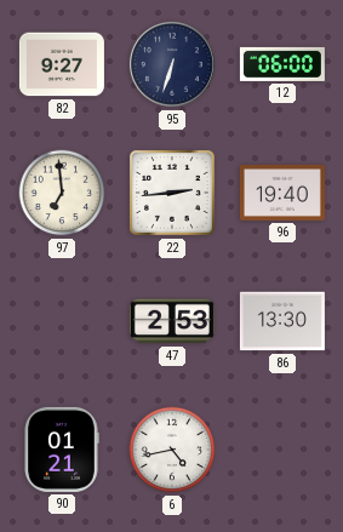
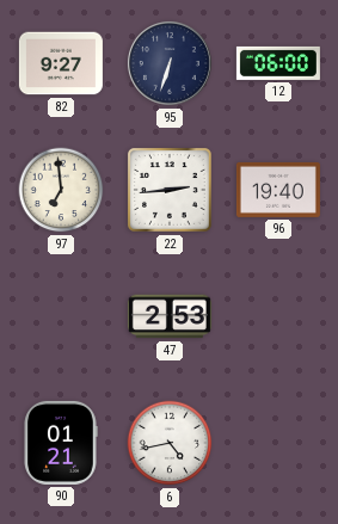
86: 13:30 -> none (282, 321)
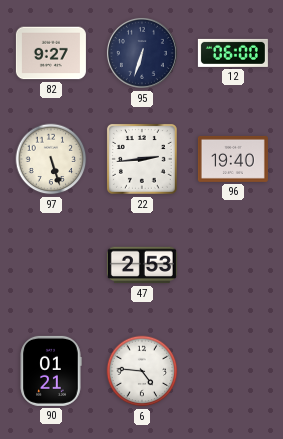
97: 6:59 -> 5:27 (51, 159)
6: 4:43 -> 4:46 (142, 371)
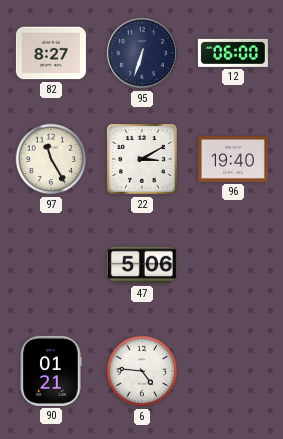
82: 9:27 -> 8:27 (51, 53)
97: 5:27 -> 11:25 (51, 159)
22: 2:44 -> 3:10 (142, 159)
47: 2:53 -> 5:06 (142, 265)
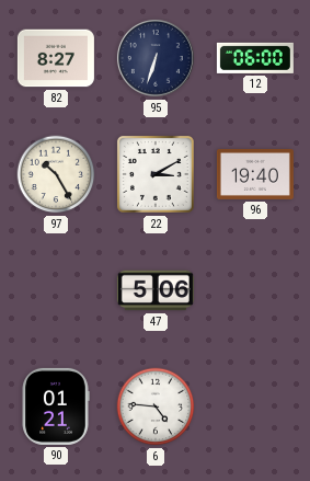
97: 11:25 -> 10:25 (56, 174)
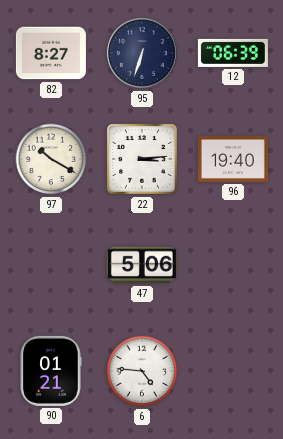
12: 06:00 -> 06:39 (233, 53)
97: 10:25 -> 10:20 (51, 159)
22: 3:10 -> 3:14 (142, 159)
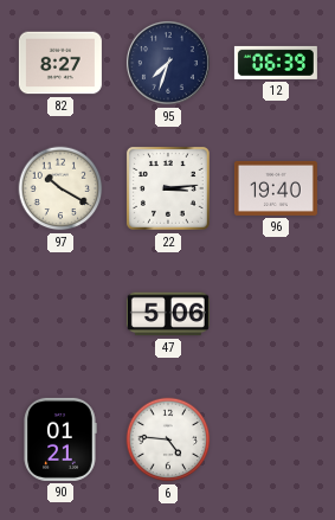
95: 6:33 -> 7:33 (168, 63)
